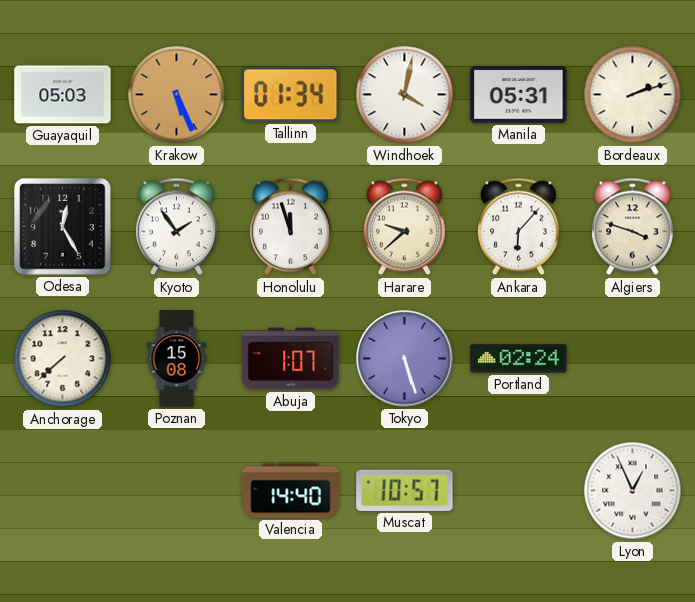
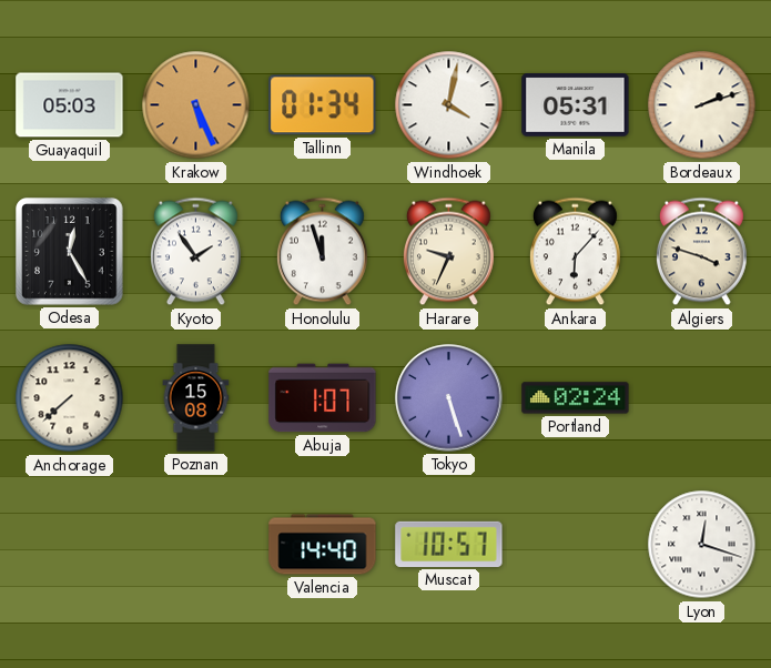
Harare: 9:38 -> 9:34 (448, 252)
Lyon: 12:56 -> 12:18 (702, 545)
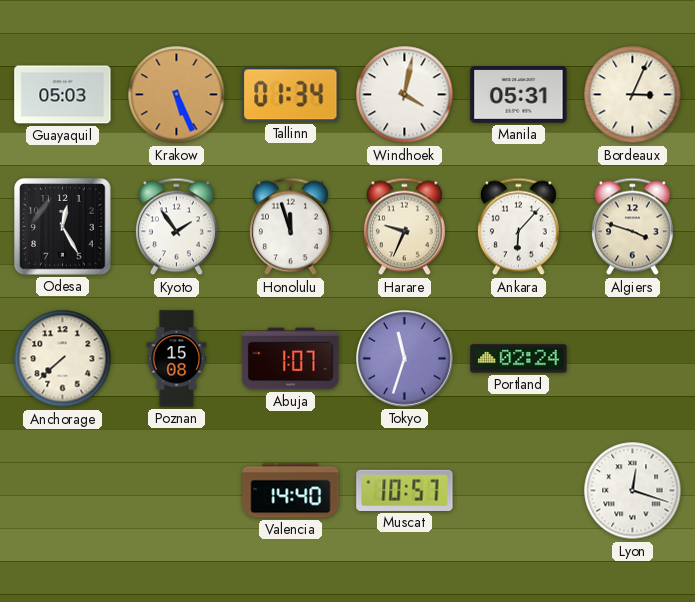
Bordeaux: 2:12 -> 3:04 (633, 95)
Tokyo: 5:27 -> 11:33 (405, 359)
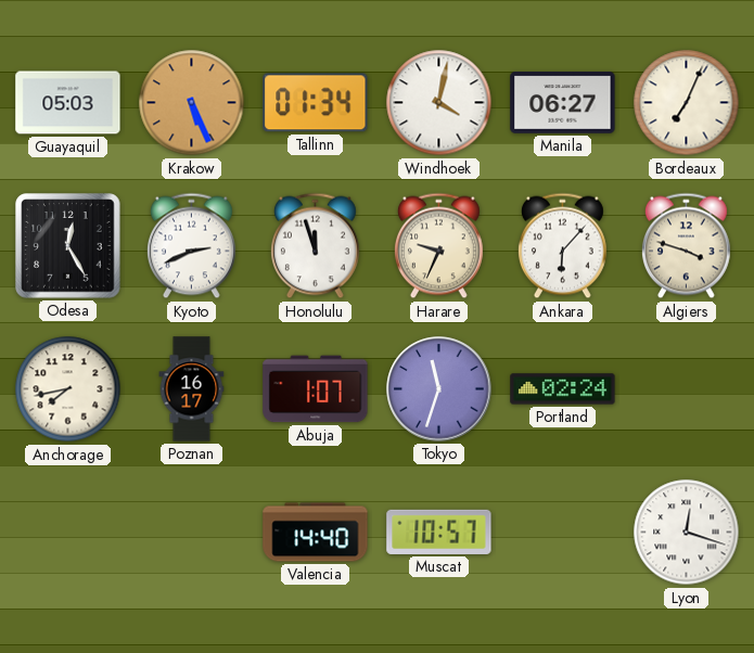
Manila: 05:31 -> 06:27 (563, 103)
Bordeaux: 3:04 -> 7:04 (687, 103)
Kyoto: 1:54 -> 2:41 (191, 246)
Anchorage: 7:38 -> 7:43 (68, 389)
Poznan: 15:08 -> 16:17 (192, 389)
